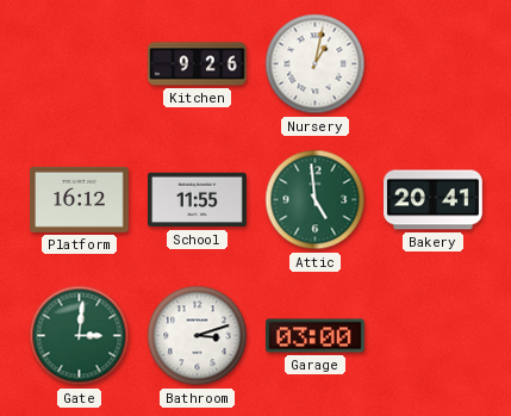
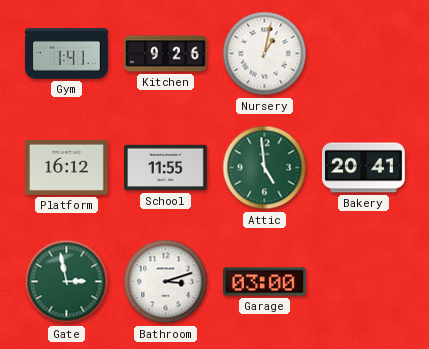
Gym: none -> 1:41 (67, 54)
Gate: 3:01 -> 2:58 (67, 282)
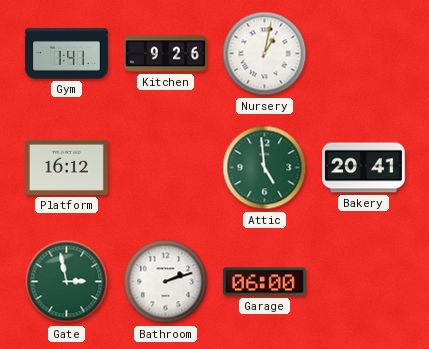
School: 11:55 -> none (166, 168)
Bathroom: 3:12 -> 2:12 (166, 282)
Garage: 03:00 -> 06:00 (265, 282)
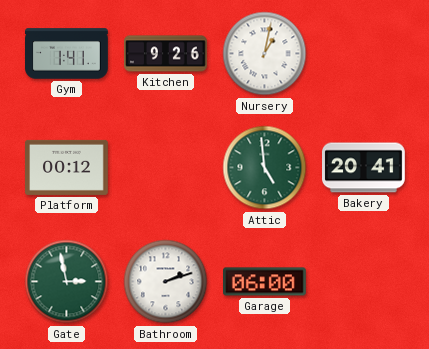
Platform: 16:12 -> 00:12 (67, 167)
